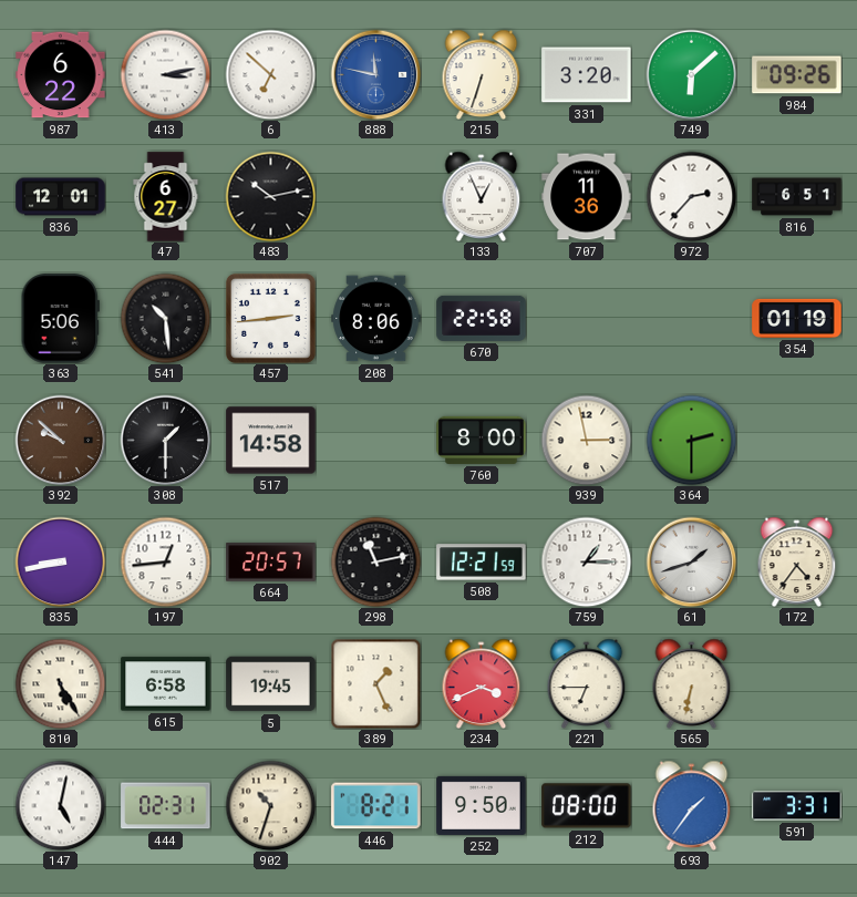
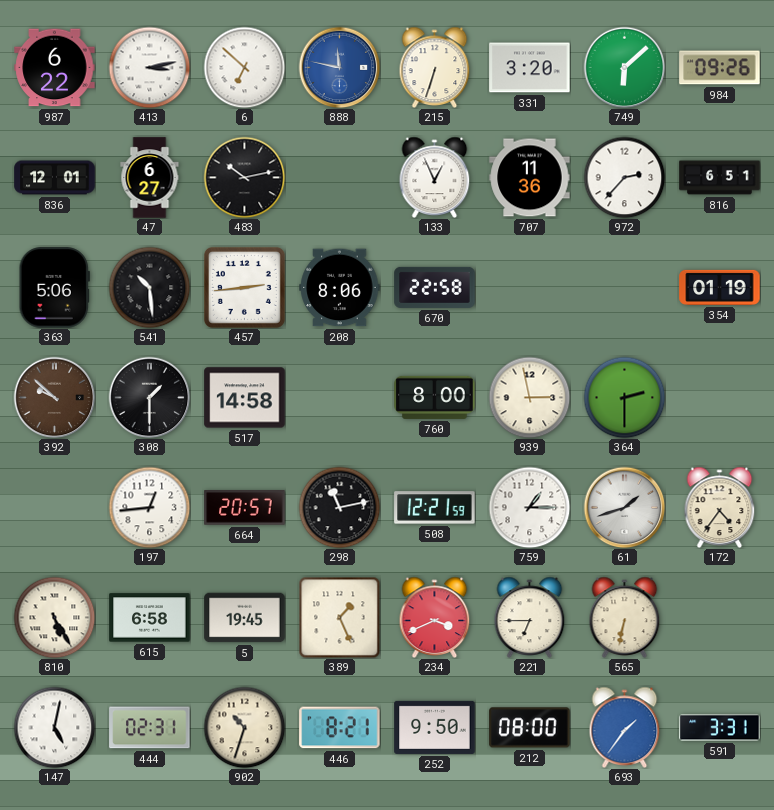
835: 8:43 -> none (60, 561)
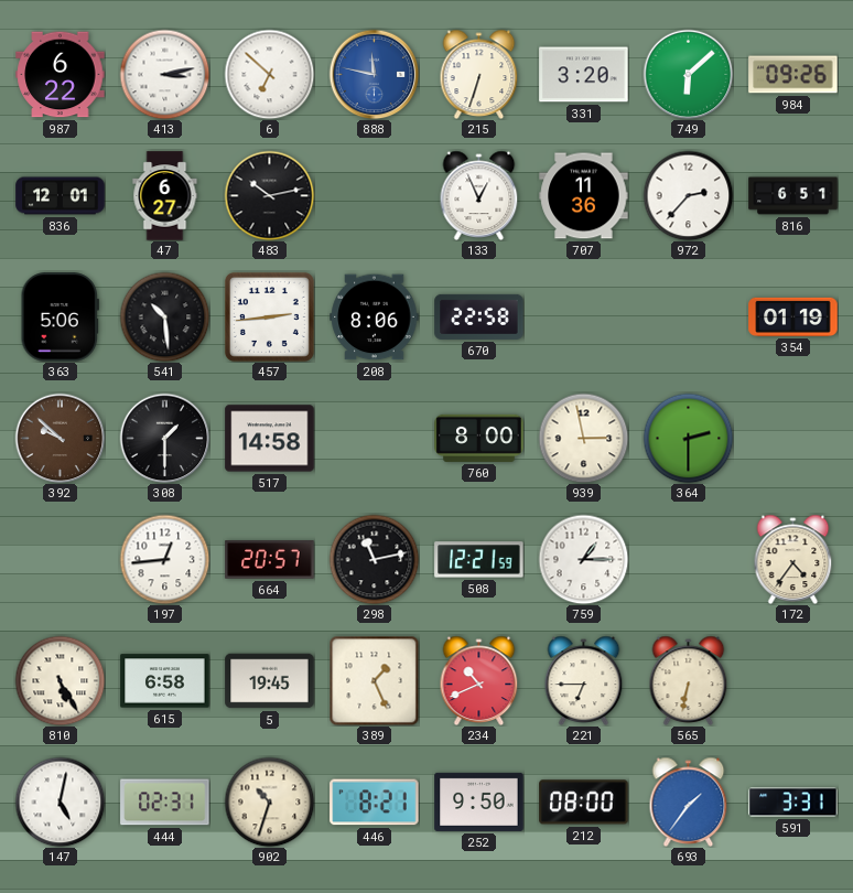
61: 1:42 -> none (624, 507)
234: 3:41 -> 10:41 (479, 680)
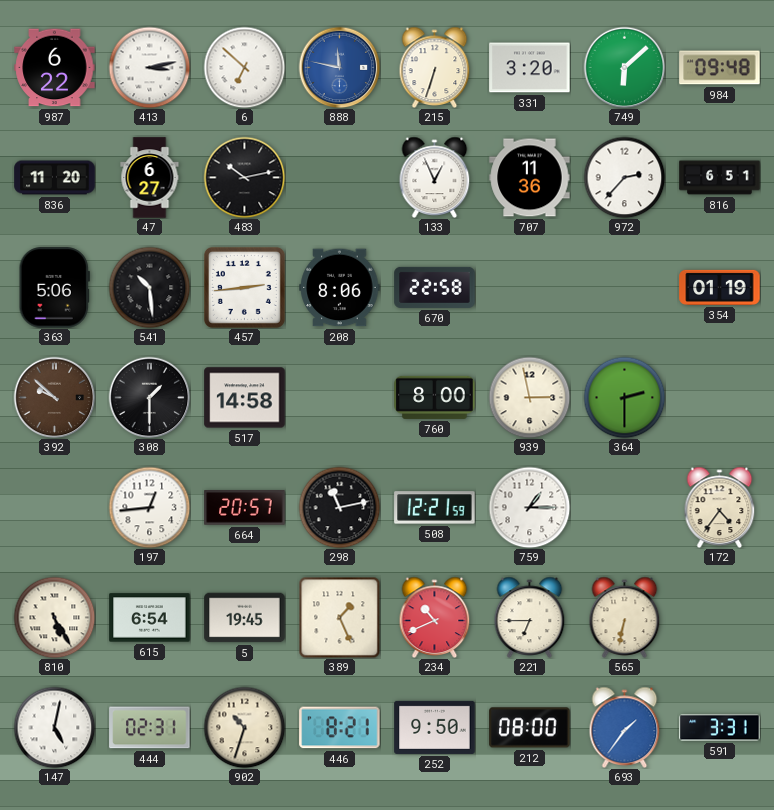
984: 09:26 -> 09:48 (720, 68)
836: 12:01 -> 11:20 (55, 178)
615: 6:58 -> 6:54 (150, 618)
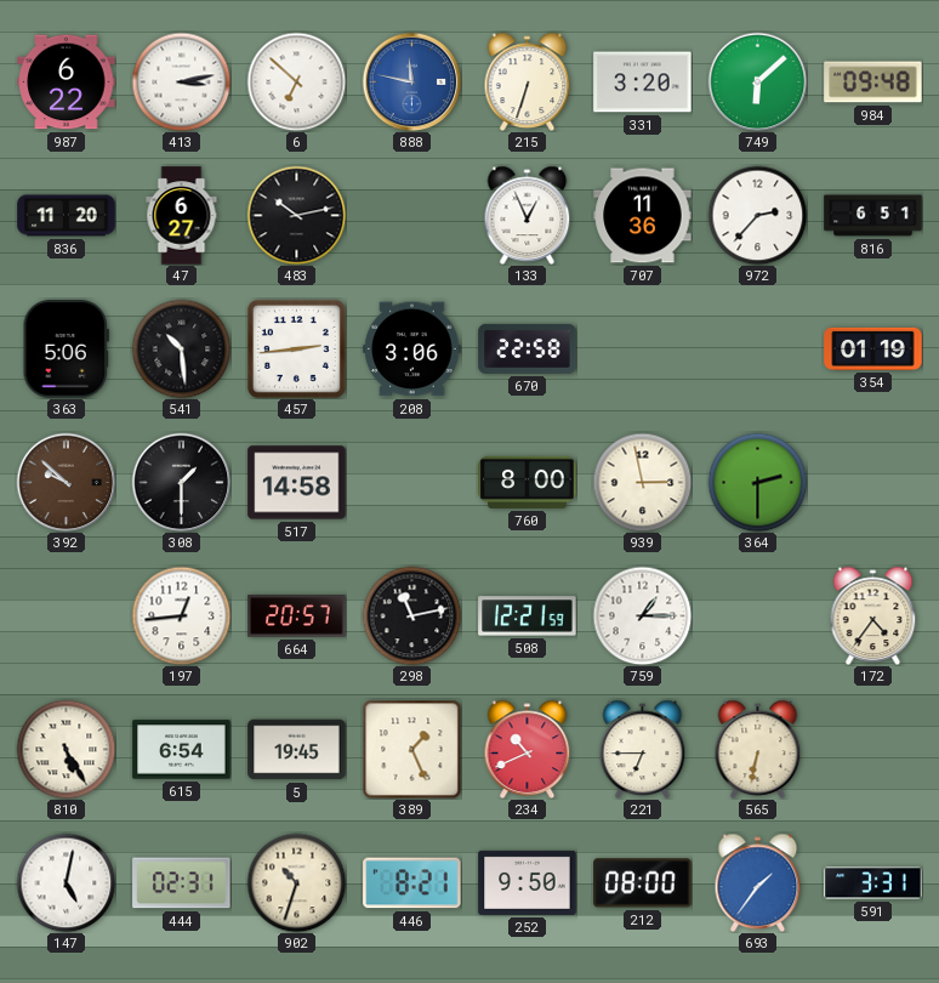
208: 8:06 -> 3:06 (412, 350)
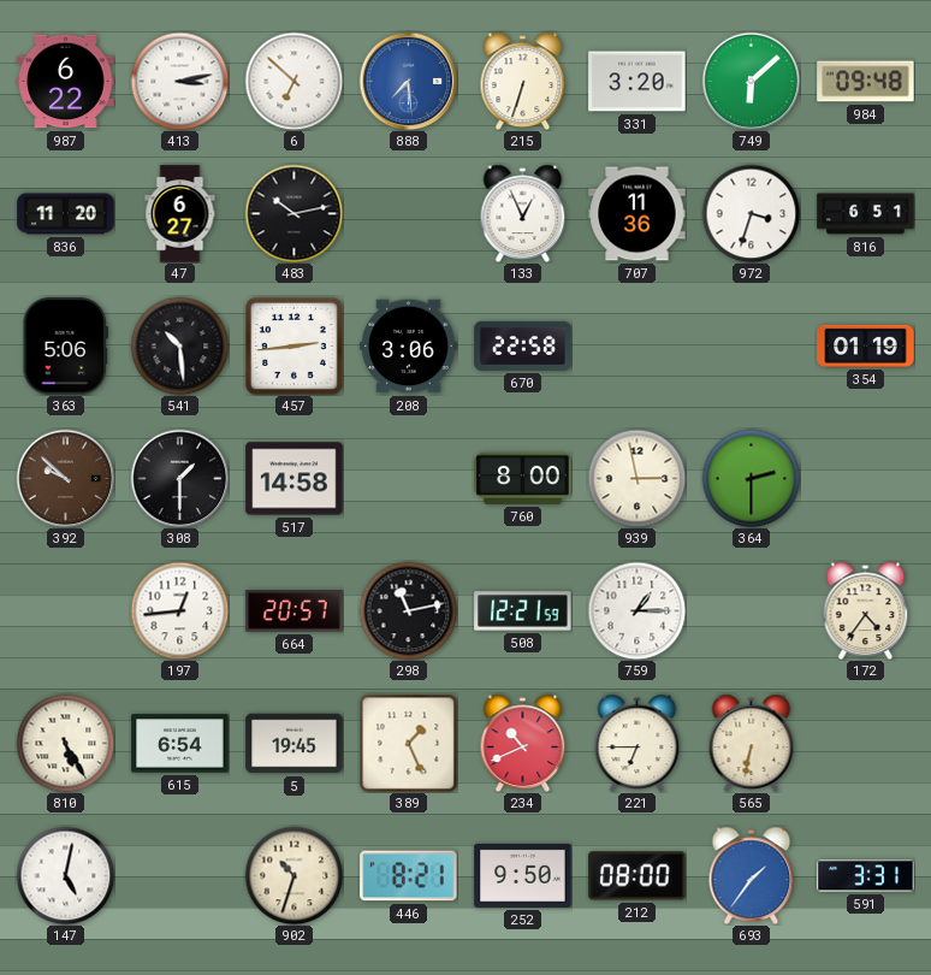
888: 11:47 -> 7:29 (408, 81)
972: 2:37 -> 3:33 (751, 213)
444: 02:31 -> none (182, 883)
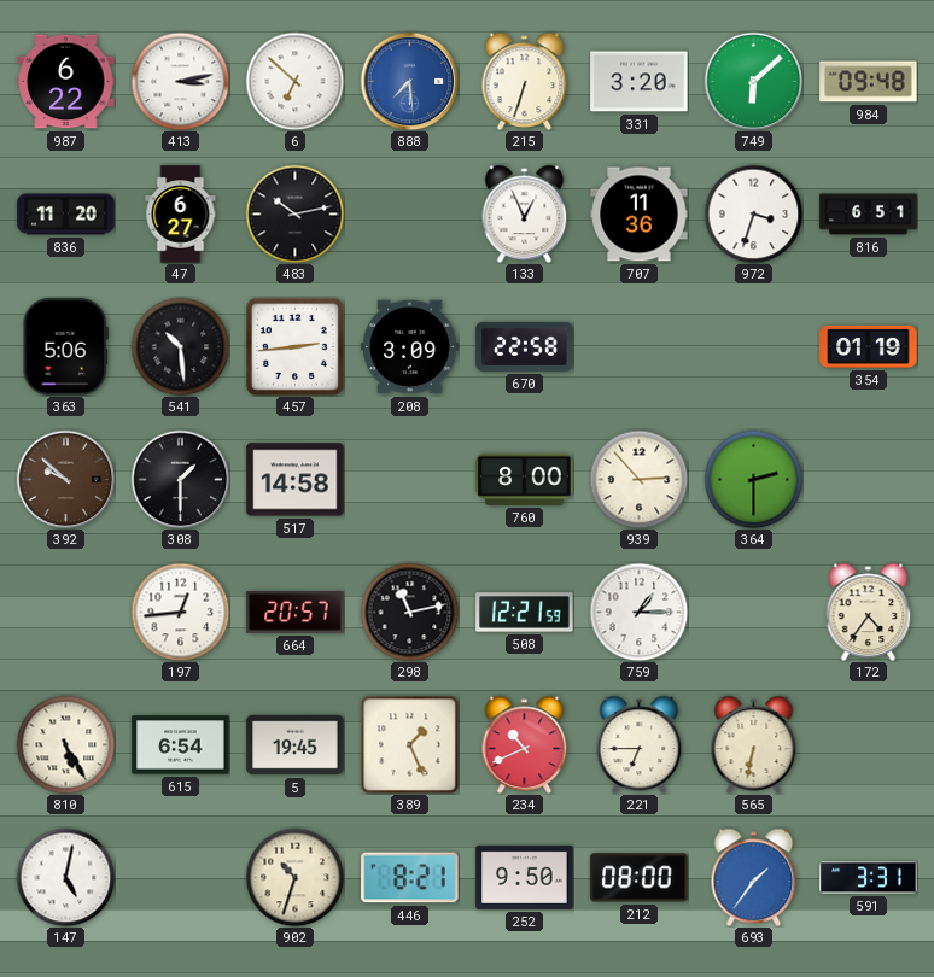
208: 3:06 -> 3:09 (410, 347)
939: 2:58 -> 2:53 (638, 479)
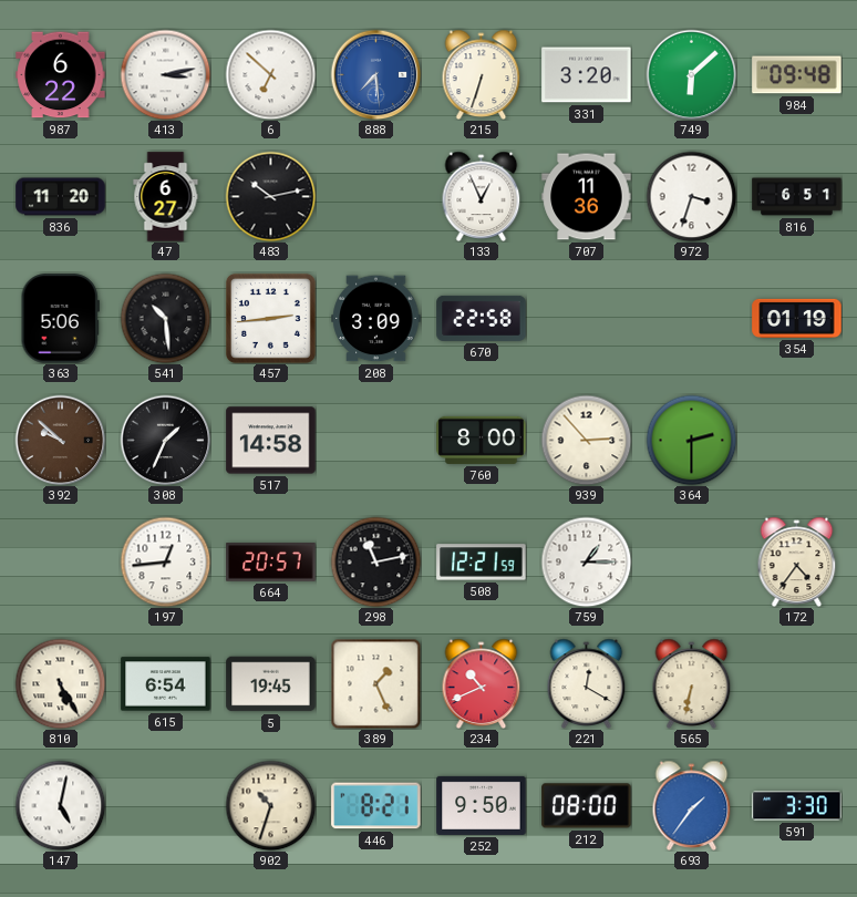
308: 1:30 -> 1:34 (165, 440)
221: 6:45 -> 12:20 (587, 683)
591: 3:31 -> 3:30 (797, 806)
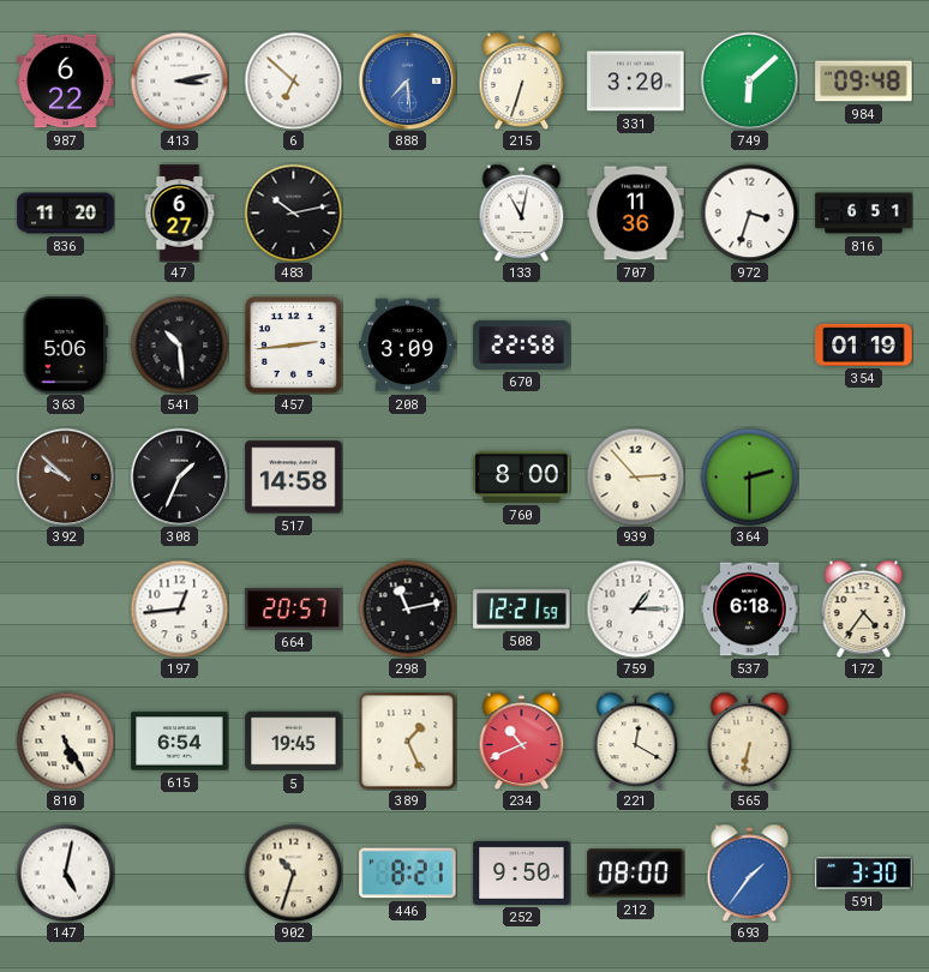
133: 12:56 -> 11:02 (522, 212)
537: none -> 6:18 (750, 610)
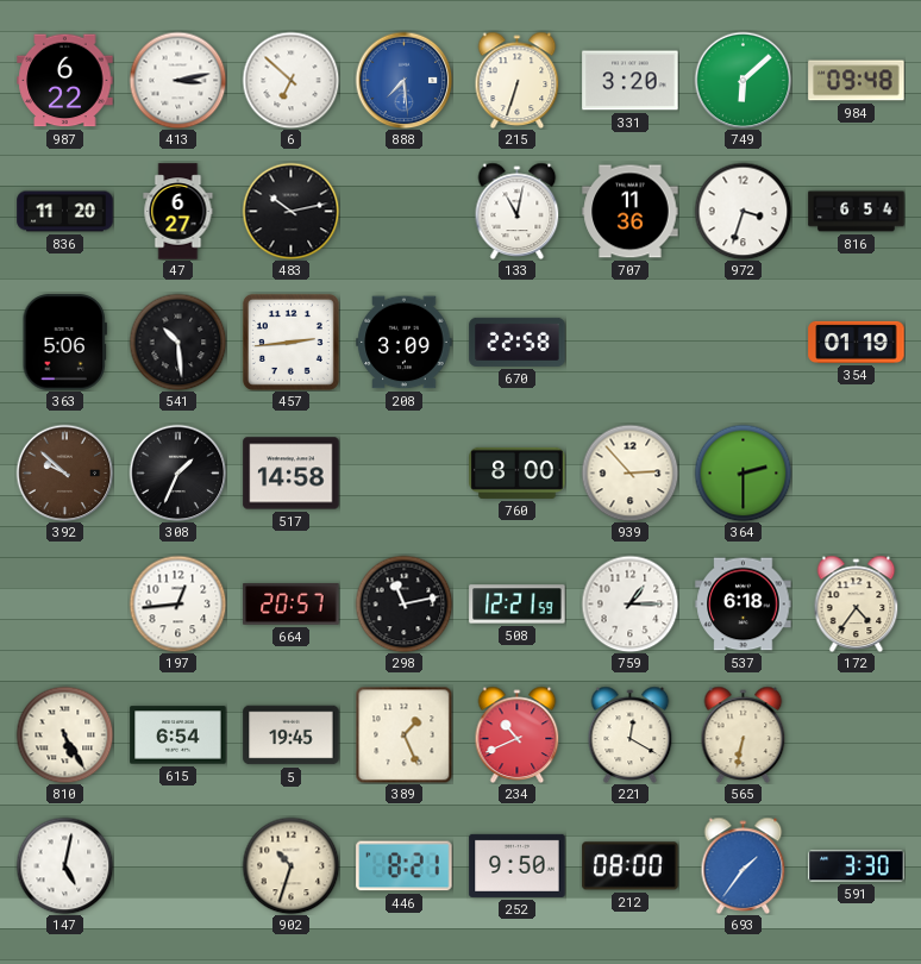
816: 6:51 -> 6:54 (857, 212)
